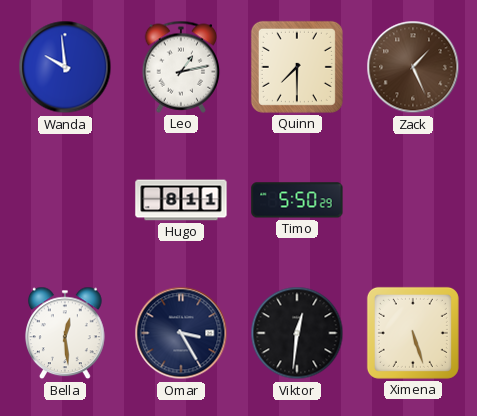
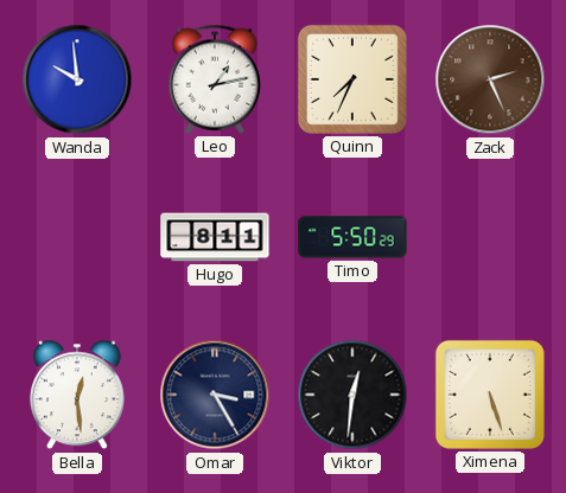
Quinn: 7:30 -> 7:34 (352, 79)
Zack: 1:26 -> 2:26 (490, 79)
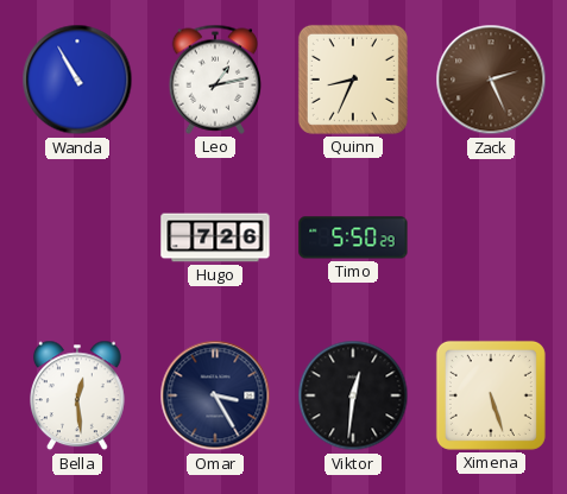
Wanda: 9:59 -> 10:55 (77, 80)
Quinn: 7:34 -> 8:34 (353, 80)
Hugo: 8:11 -> 7:26 (215, 237)
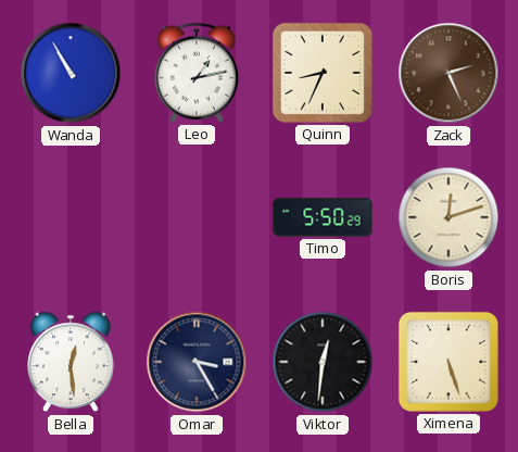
Hugo: 7:26 -> none (215, 237)
Boris: none -> 12:12 (448, 217)
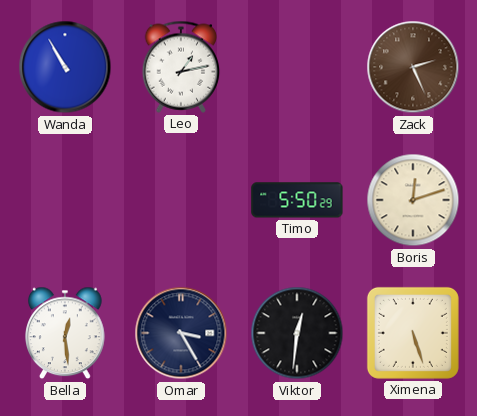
Quinn: 8:34 -> none (323, 73)
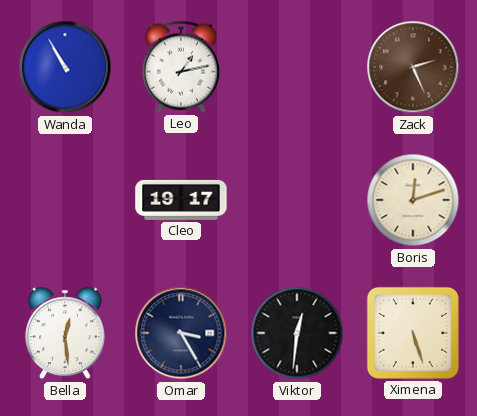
Cleo: none -> 19:17 (181, 200)
Timo: 5:50 -> none (297, 200)
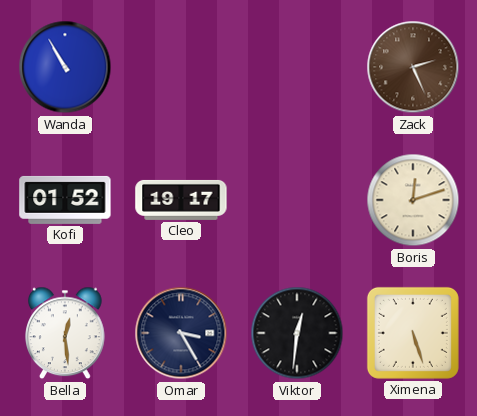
Leo: 1:13 -> none (181, 67)
Kofi: none -> 01:52 (65, 200)
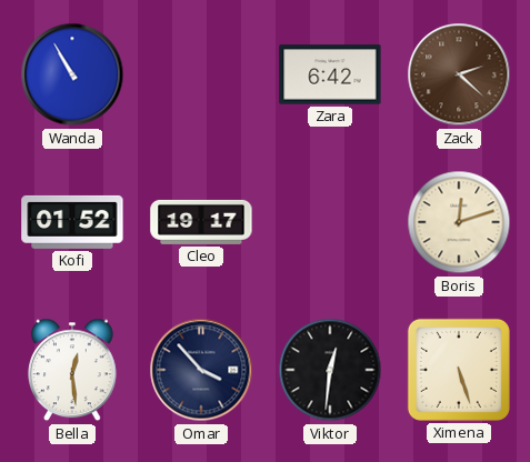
Zara: none -> 6:42 (330, 74)
Zack: 2:26 -> 2:22 (459, 74)
Omar: 3:25 -> 3:53 (201, 370)
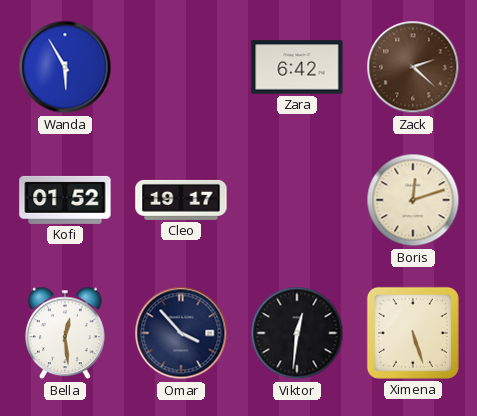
Wanda: 10:55 -> 5:55 (65, 67)
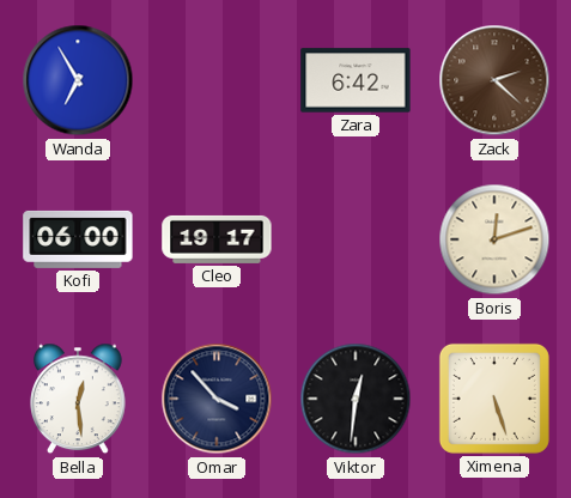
Wanda: 5:55 -> 6:55 (78, 80)
Kofi: 01:52 -> 06:00 (78, 239)
